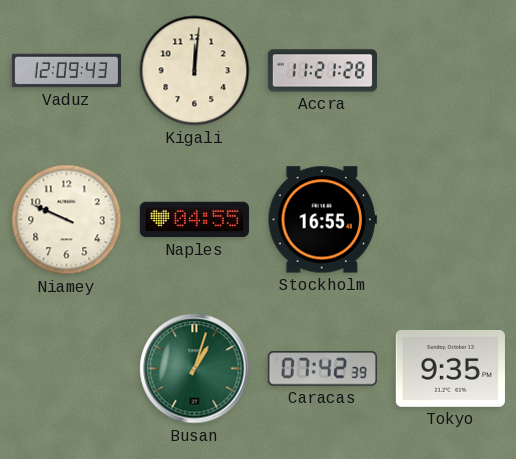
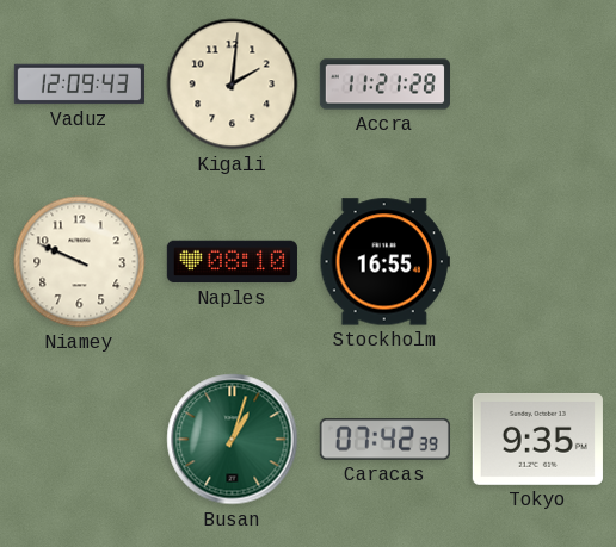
Kigali: 12:01 -> 2:01 (233, 85)
Naples: 04:55 -> 08:10 (232, 262)
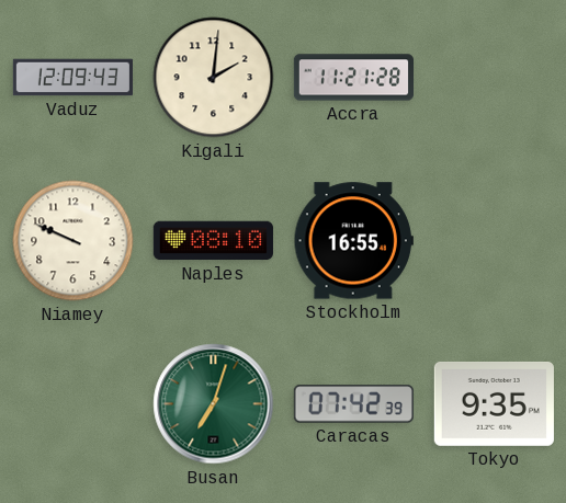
Busan: 1:03 -> 7:03 (214, 404)
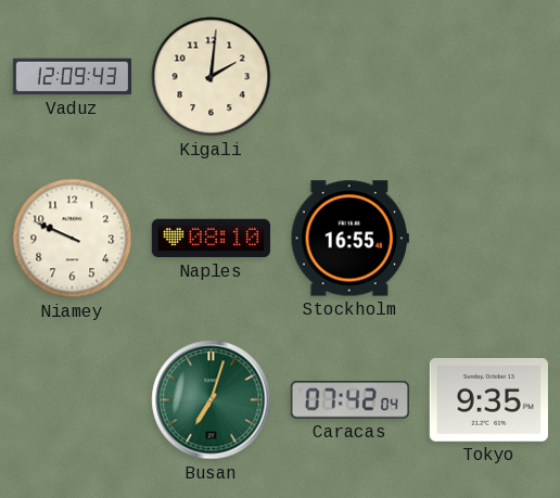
Accra: 11:21 -> none (353, 78)
Caracas: 07:42:39 -> 07:42:04 (349, 400)
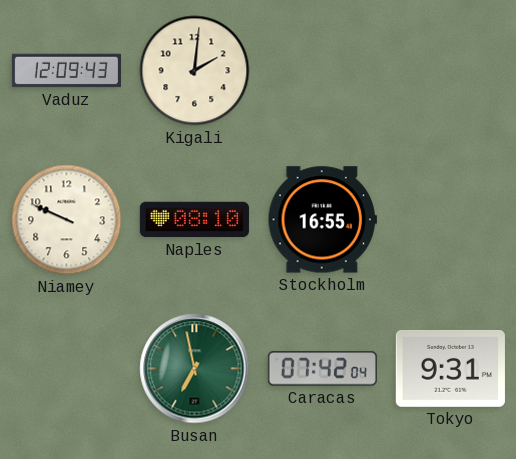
Busan: 7:03 -> 6:58 (195, 369)
Tokyo: 9:35 -> 9:31 (450, 368)
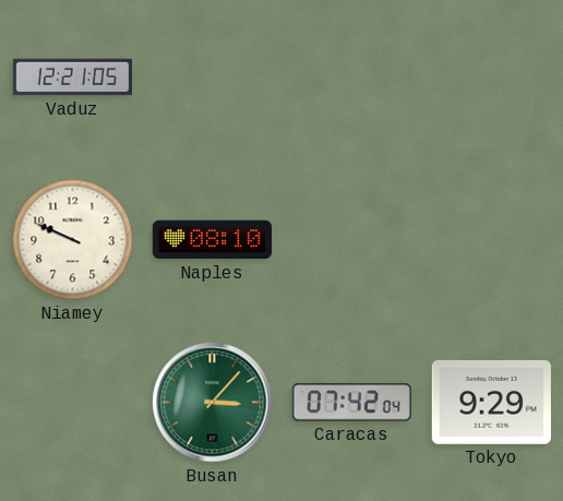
Vaduz: 12:09 -> 12:21 (72, 77)
Kigali: 2:01 -> none (195, 71)
Stockholm: 16:55 -> none (322, 220)
Busan: 6:58 -> 3:07 (213, 403)
Tokyo: 9:31 -> 9:29 (491, 402)
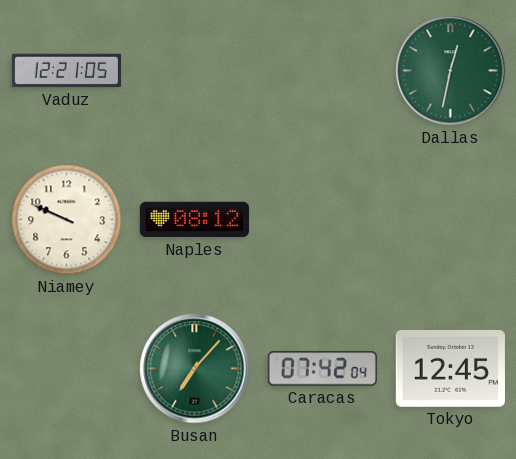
Dallas: none -> 12:32 (451, 71)
Naples: 08:10 -> 08:12 (194, 220)
Busan: 3:07 -> 7:07 (195, 369)
Tokyo: 9:29 -> 12:45 (450, 368)
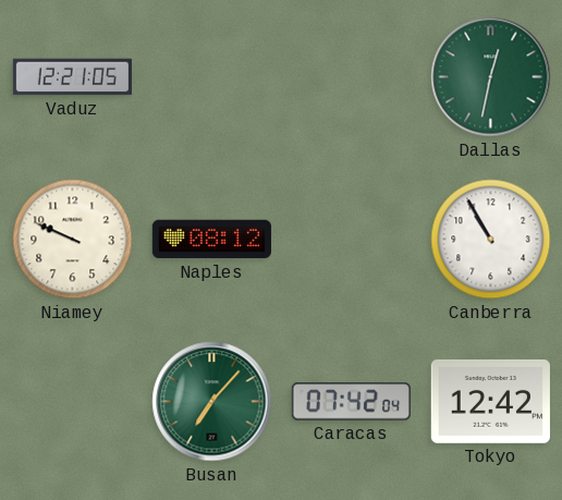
Canberra: none -> 10:55 (491, 240)
Tokyo: 12:45 -> 12:42 (490, 401)
